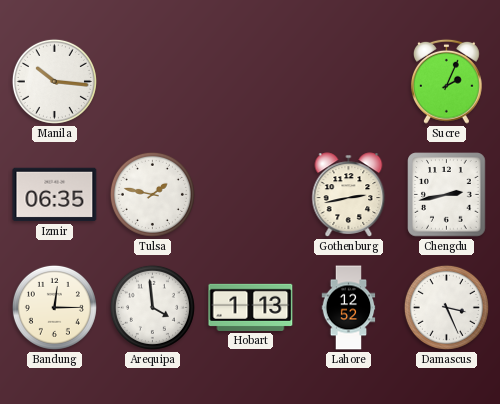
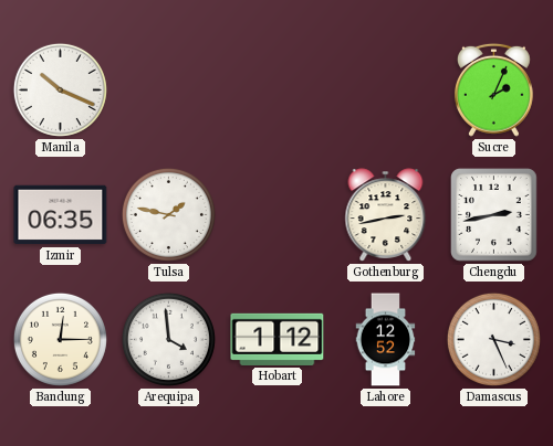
Manila: 10:16 -> 10:19 (60, 89)
Hobart: 1:13 -> 1:12 (278, 339)
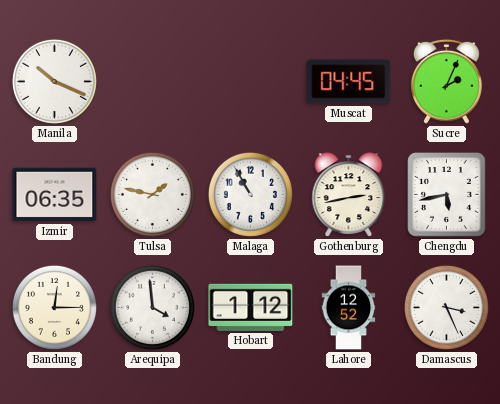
Muscat: none -> 04:45 (349, 82)
Malaga: none -> 10:55 (250, 194)
Chengdu: 2:43 -> 5:43 (447, 195)
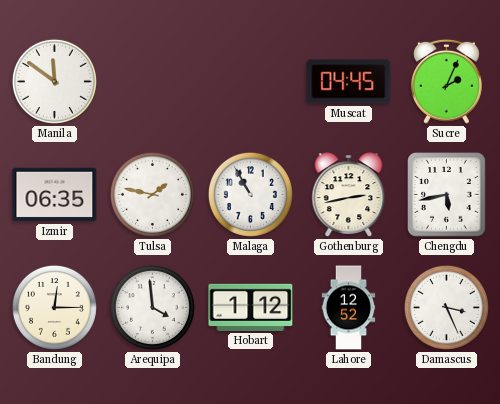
Manila: 10:19 -> 11:51 (54, 81)
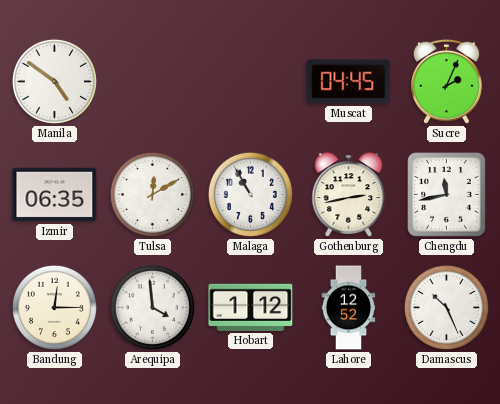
Manila: 11:51 -> 4:51 (54, 81)
Tulsa: 1:47 -> 12:10 (152, 194)
Chengdu: 5:43 -> 11:43 (447, 195)
Damascus: 3:26 -> 10:26 (446, 307)
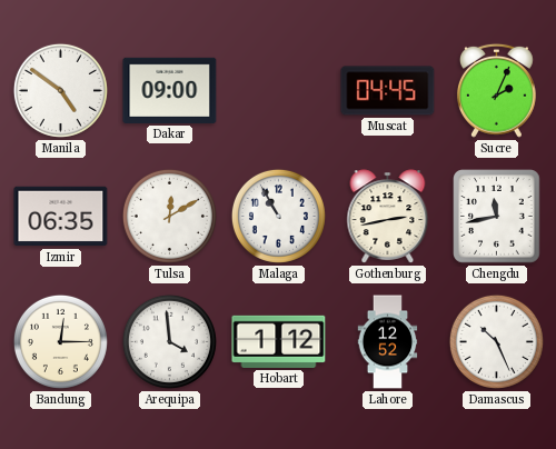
Dakar: none -> 09:00 (170, 90)
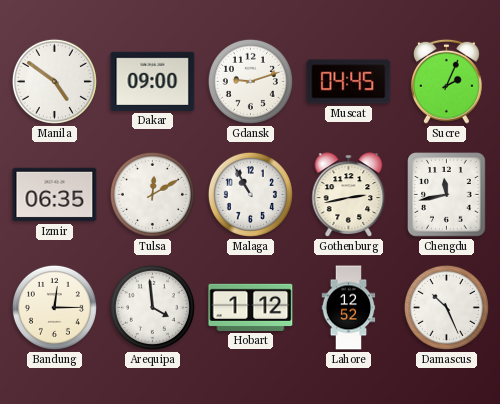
Gdansk: none -> 9:12 (250, 81)
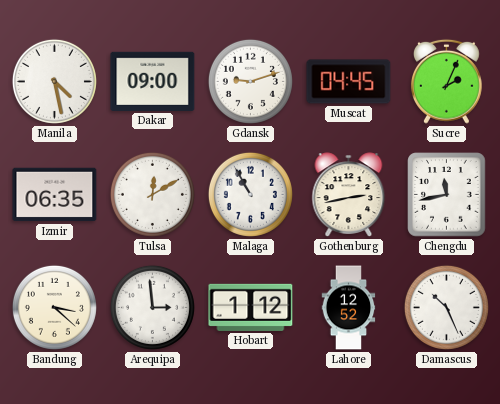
Manila: 4:51 -> 4:28 (54, 81)
Bandung: 12:15 -> 3:22 (54, 307)
Arequipa: 3:59 -> 2:59 (152, 307)
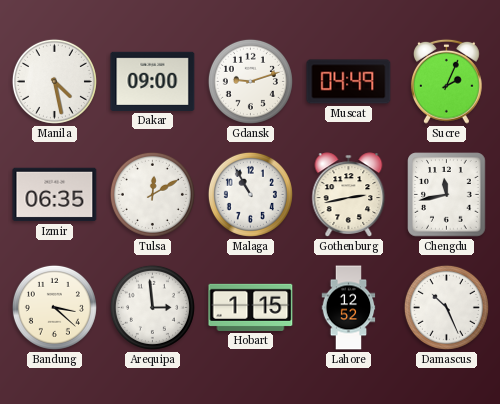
Muscat: 04:45 -> 04:49 (349, 82)
Hobart: 1:12 -> 1:15 (251, 307)
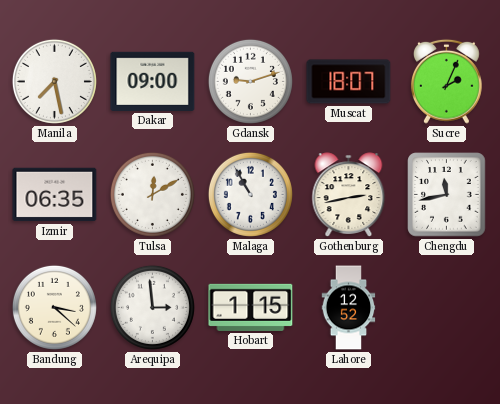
Manila: 4:28 -> 7:28 (54, 81)
Muscat: 04:49 -> 18:07 (349, 82)
Damascus: 10:26 -> none (446, 307)
